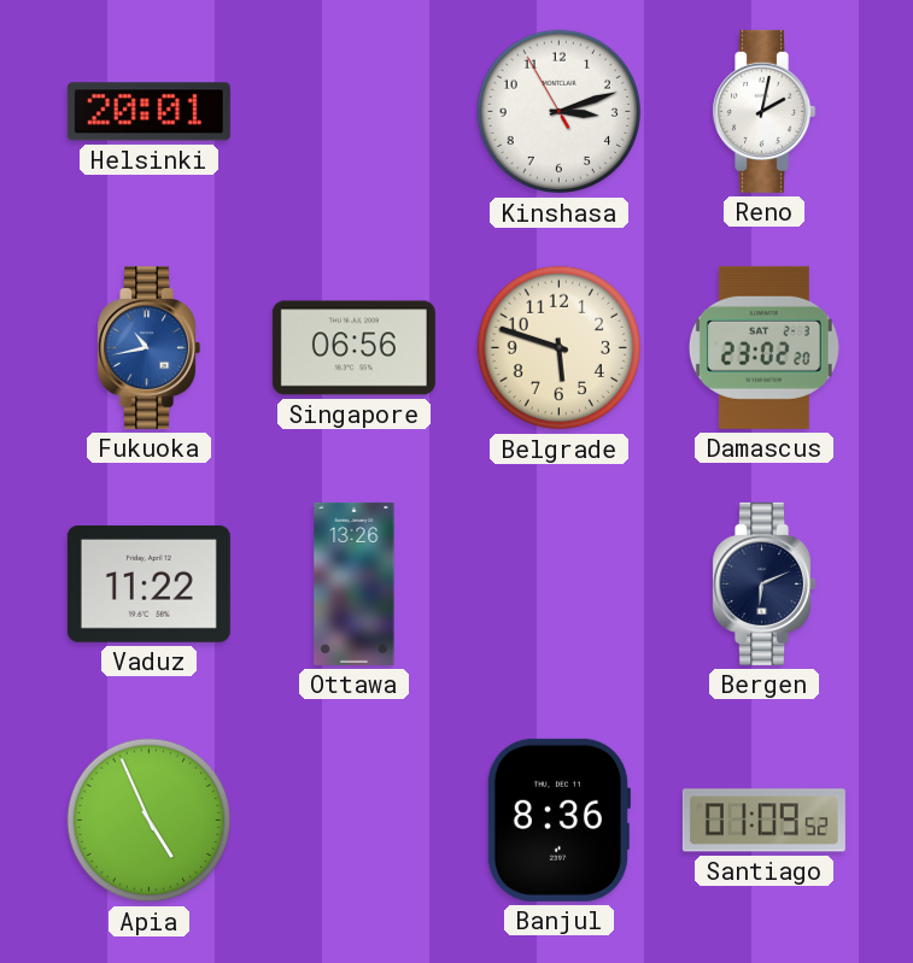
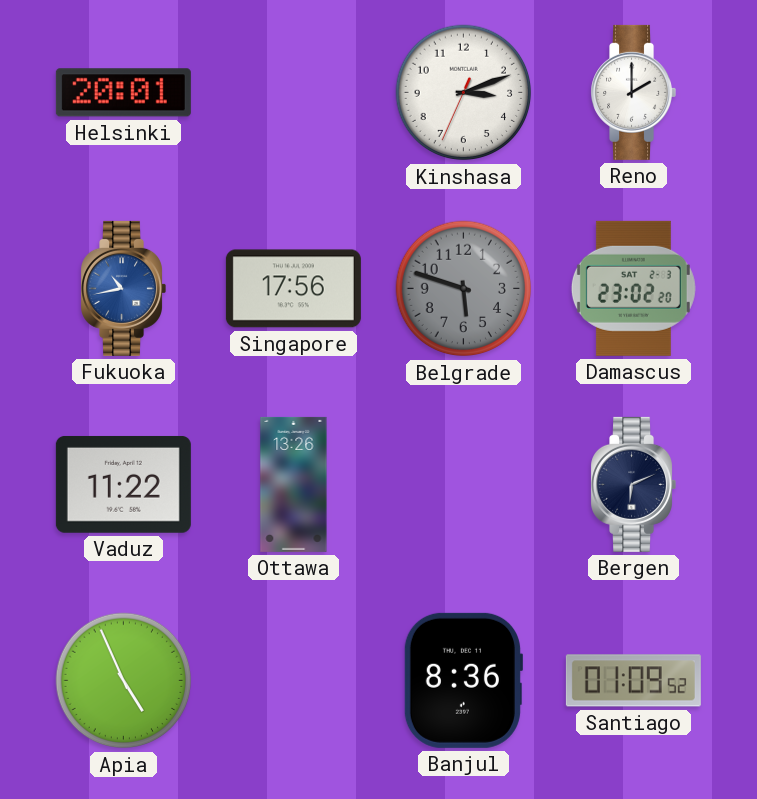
Kinshasa: 3:11:55 -> 3:11:34 (464, 93)
Reno: 2:02 -> 2:00 (633, 92)
Singapore: 06:56 -> 17:56 (293, 289)
Belgrade dial: cream -> grey (464, 289)
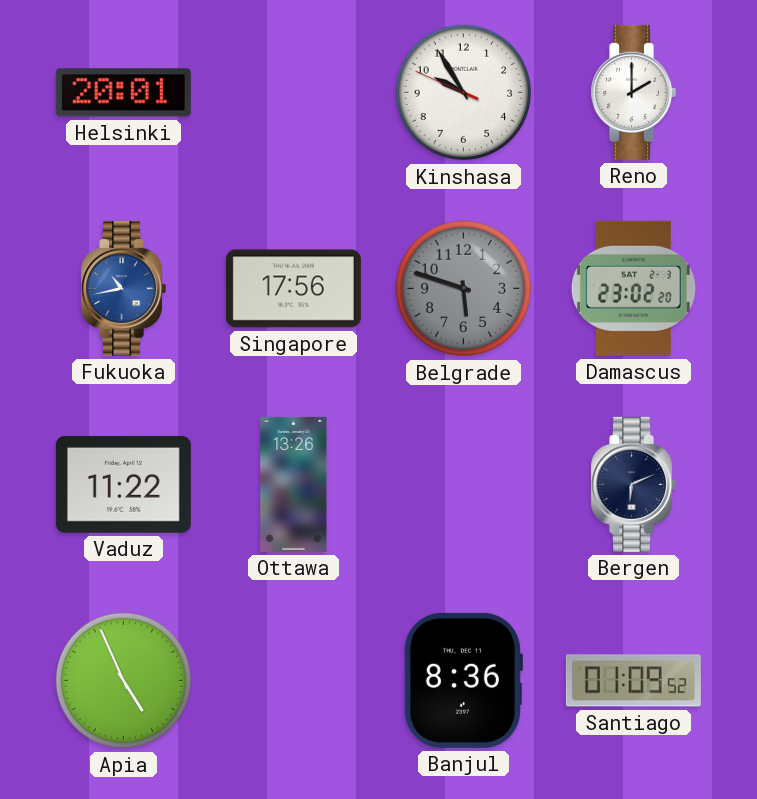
Kinshasa: 3:11 -> 9:54 (464, 93)
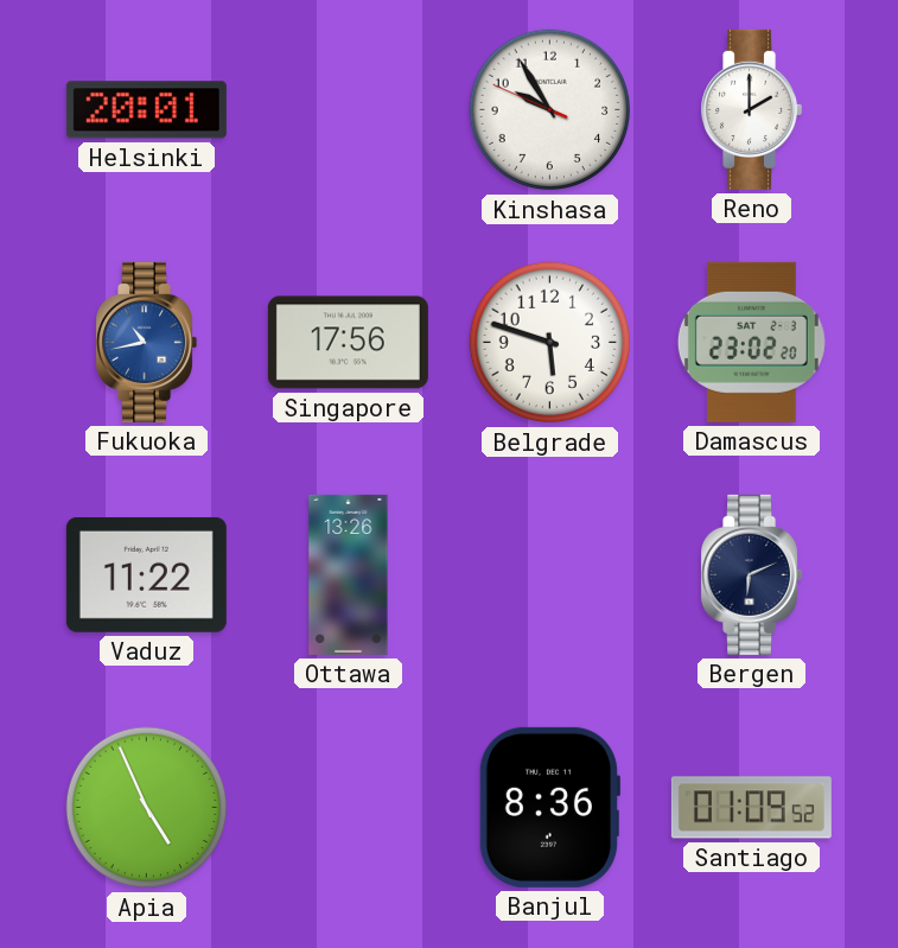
Belgrade dial: grey -> white (550, 343)
